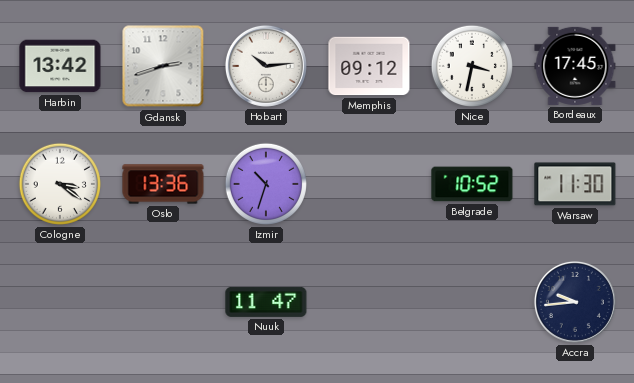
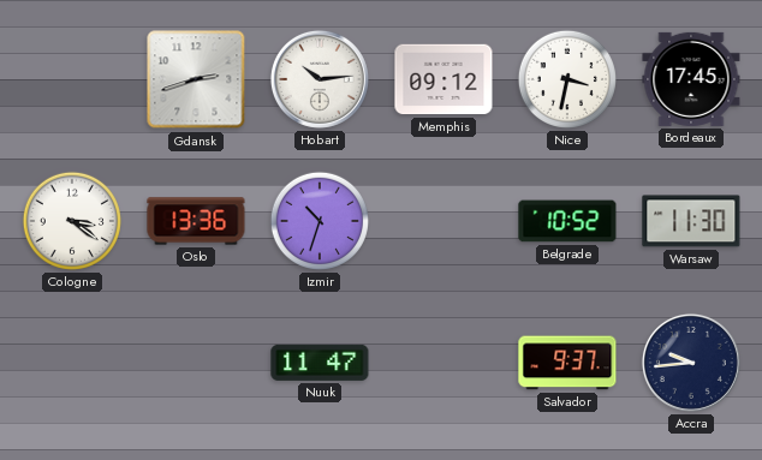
Harbin: 13:42 -> none (60, 66)
Salvador: none -> 9:37 (567, 363)
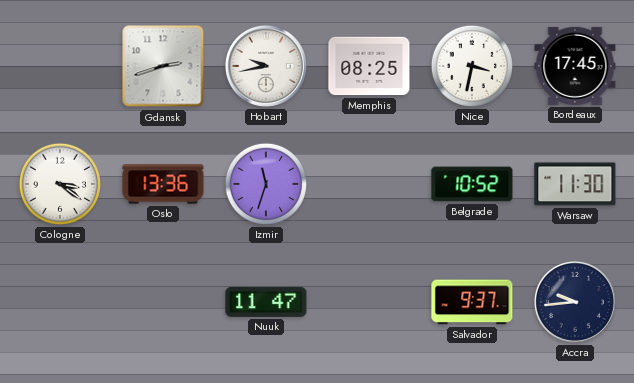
Hobart: 10:14 -> 9:43 (266, 66)
Memphis: 09:12 -> 08:25 (369, 66)
Izmir: 10:33 -> 11:33 (266, 184)
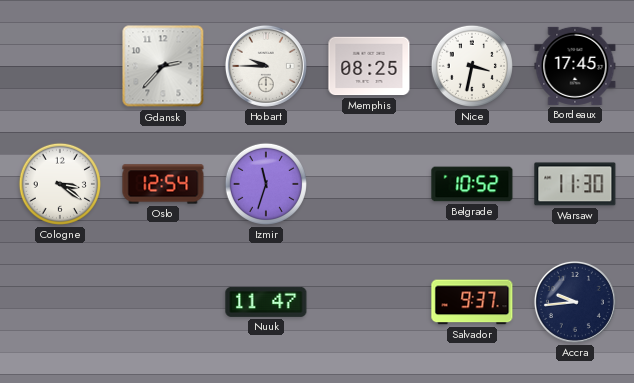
Gdansk: 2:42 -> 2:37 (163, 66)
Hobart: 9:43 -> 9:45 (266, 66)
Oslo: 13:36 -> 12:54 (163, 184)
